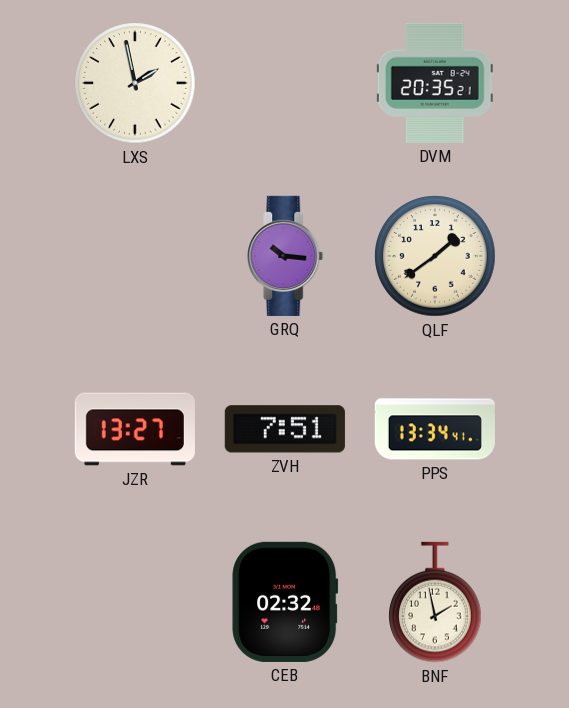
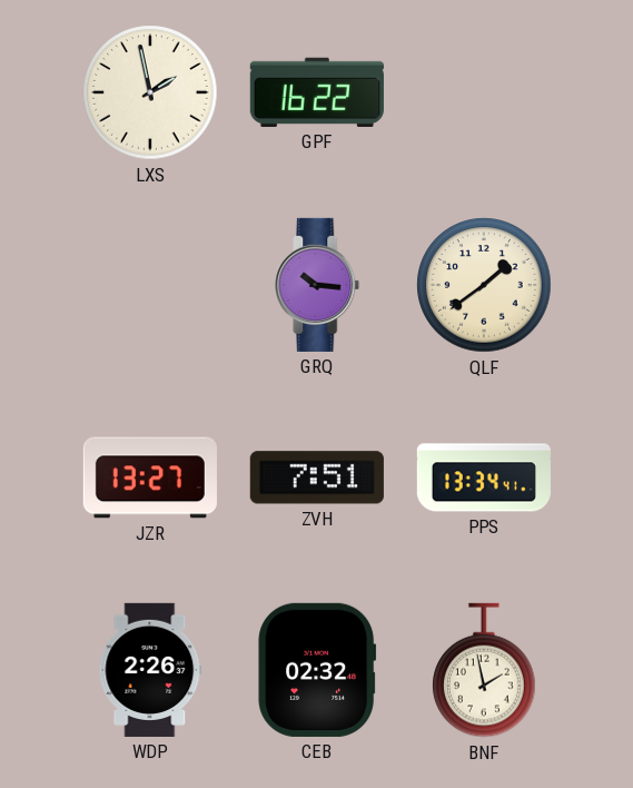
GPF: none -> 16:22 (317, 92)
DVM: 20:35 -> none (435, 83)
WDP: none -> 2:26 (150, 670)
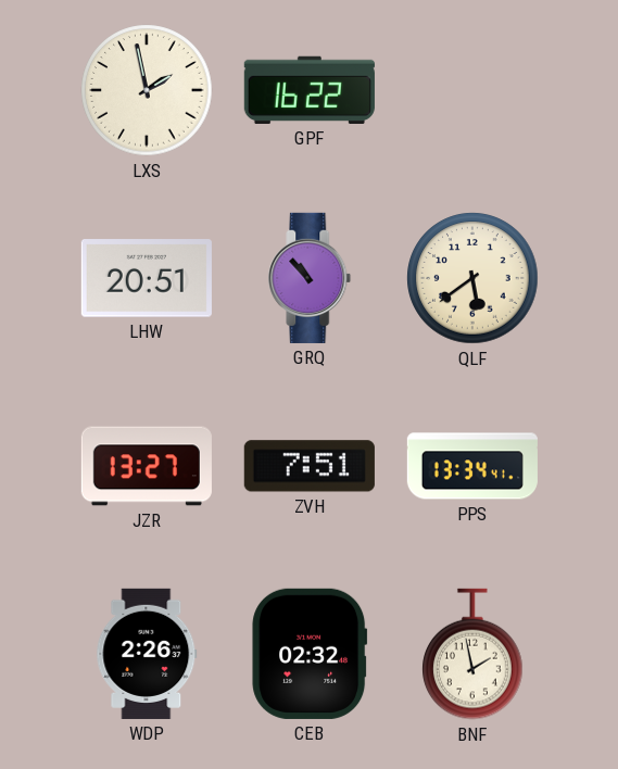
LHW: none -> 20:51 (147, 278)
GRQ: 10:16 -> 10:53 (310, 278)
QLF: 1:39 -> 5:39 (472, 278)
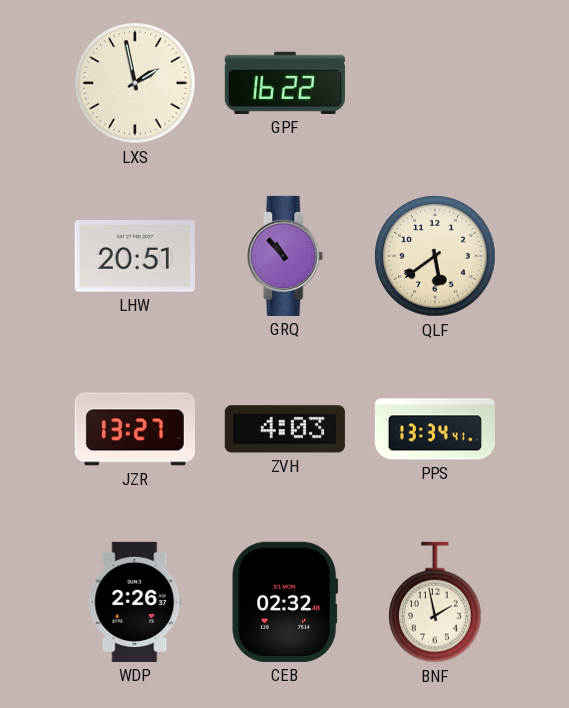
ZVH: 7:51 -> 4:03 (285, 429)
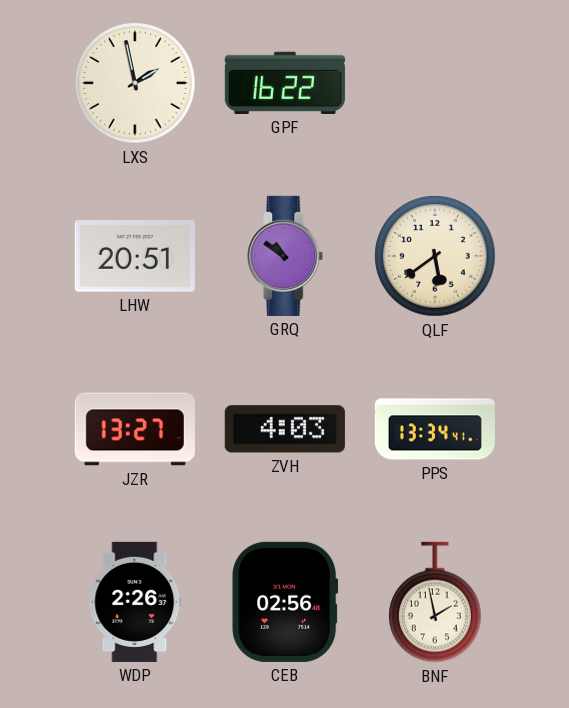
GRQ: 10:53 -> 10:51 (285, 256)
CEB: 02:32 -> 02:56 (285, 602)
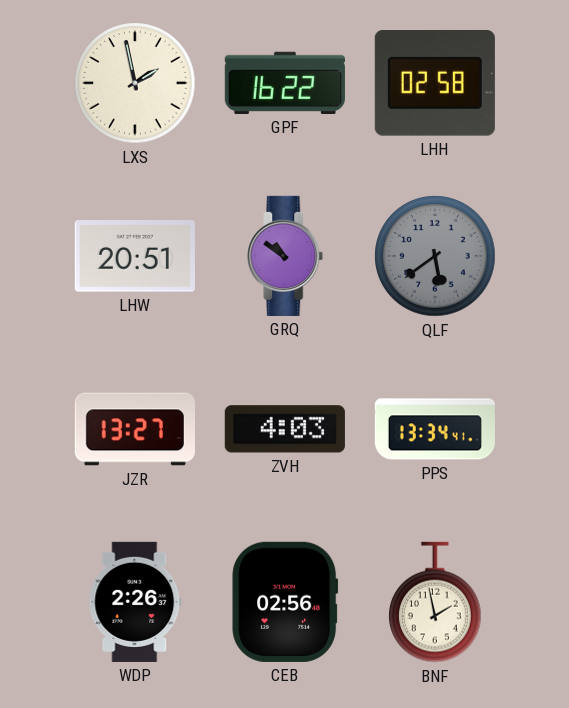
LHH: none -> 02:58 (435, 84)
QLF dial: cream -> grey (435, 256)
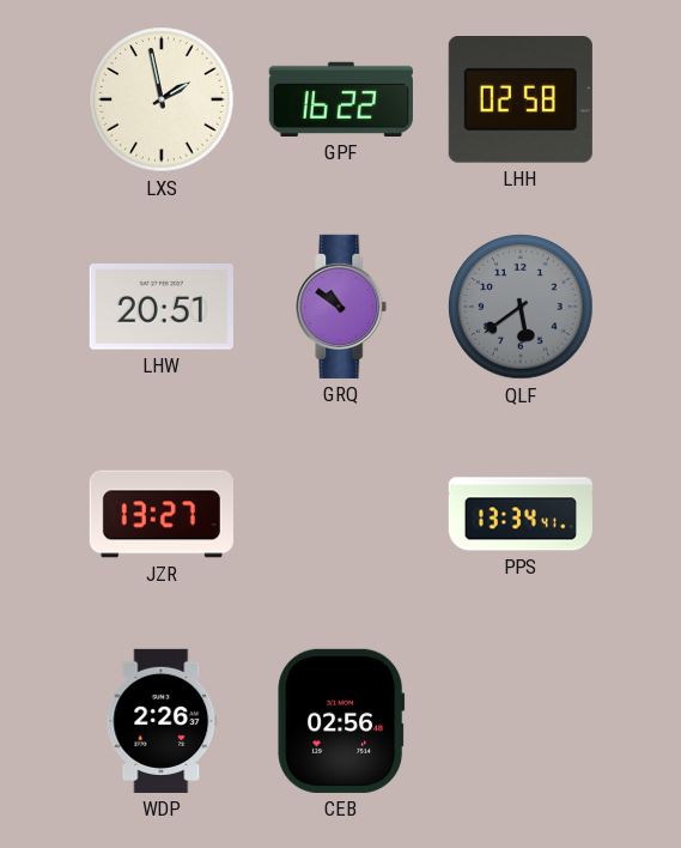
ZVH: 4:03 -> none (285, 429)
BNF: 1:58 -> none (436, 602)
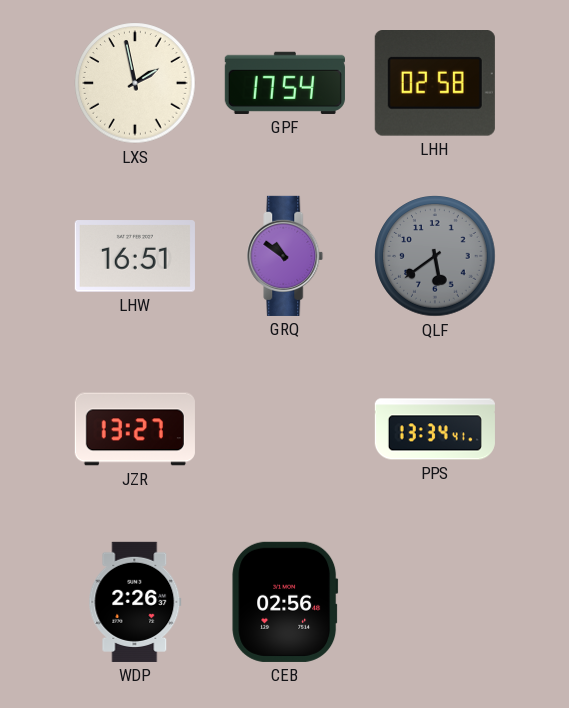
GPF: 16:22 -> 17:54 (285, 83)
LHW: 20:51 -> 16:51 (135, 256)
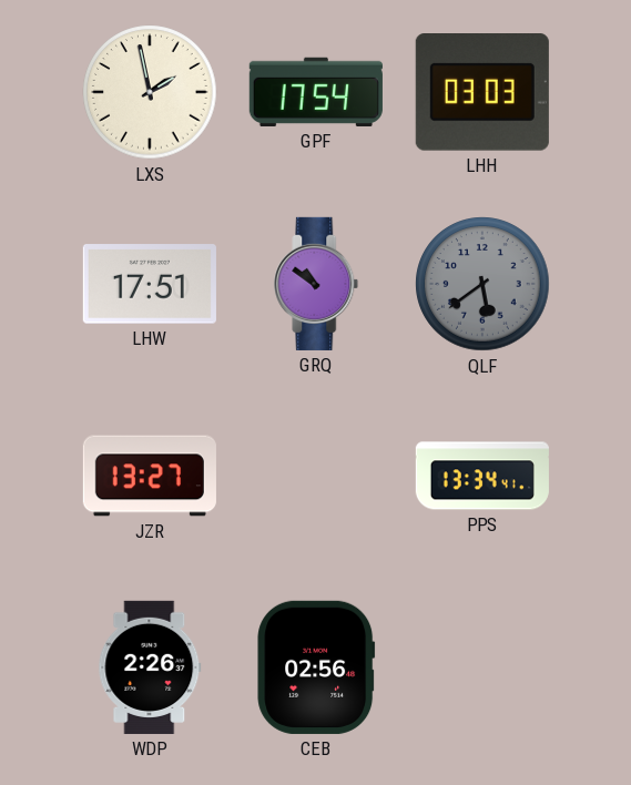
LHH: 02:58 -> 03:03 (482, 93)
LHW: 16:51 -> 17:51 (150, 284)
